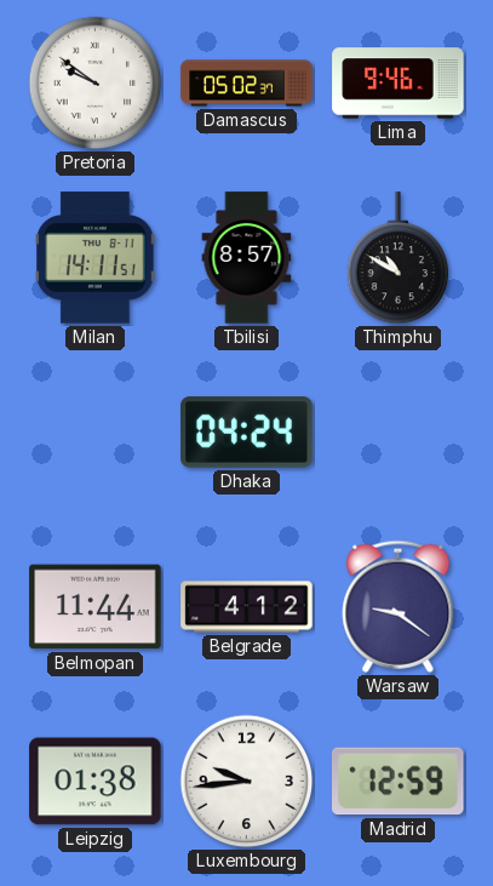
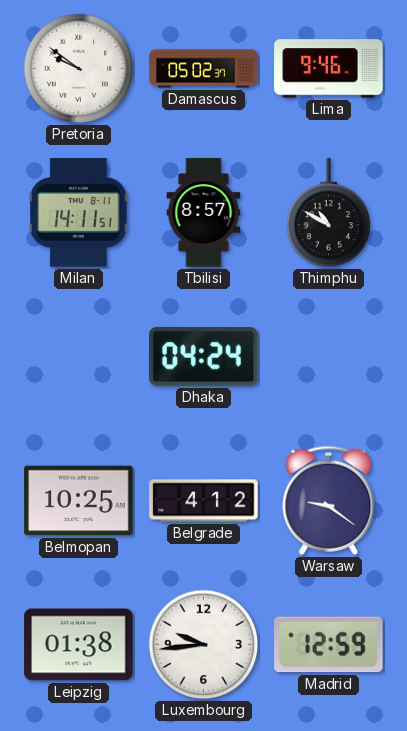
Belmopan: 11:44 -> 10:25 (79, 501)
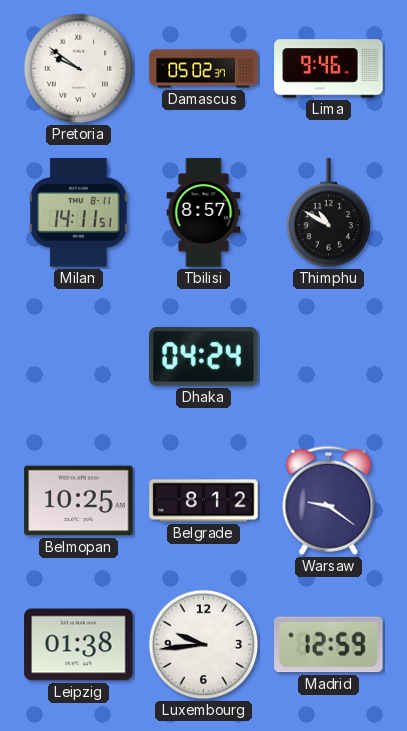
Belgrade: 4:12 -> 8:12 (204, 501)
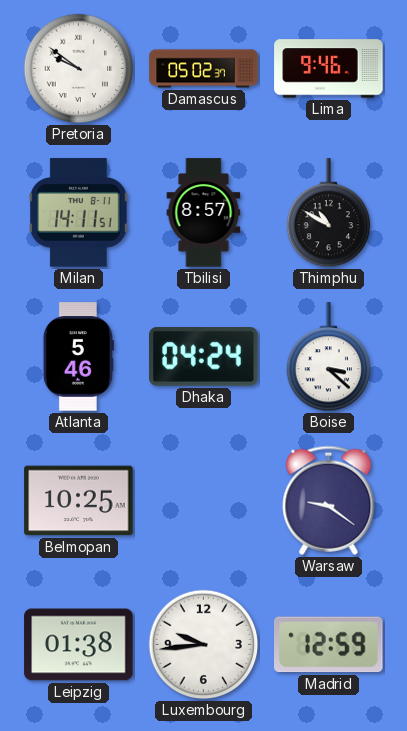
Atlanta: none -> 5:46 (78, 357)
Boise: none -> 3:22 (329, 357)
Belgrade: 8:12 -> none (204, 501)
